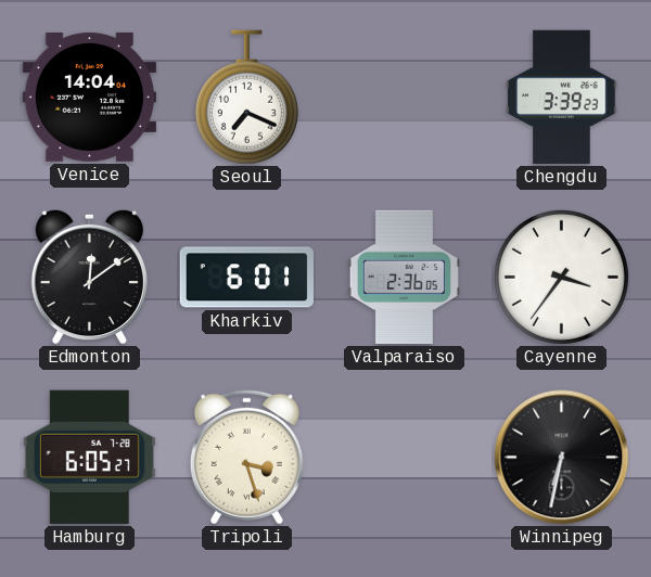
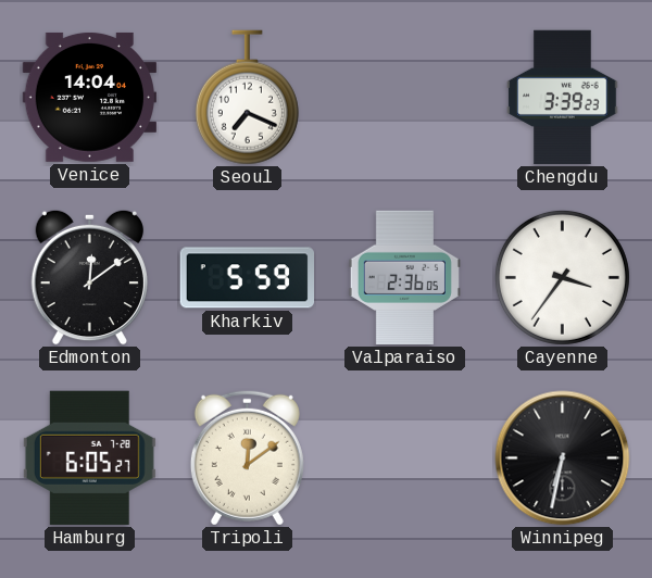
Kharkiv: 6:01 -> 5:59 (247, 278)
Tripoli: 3:27 -> 12:09 (247, 457)
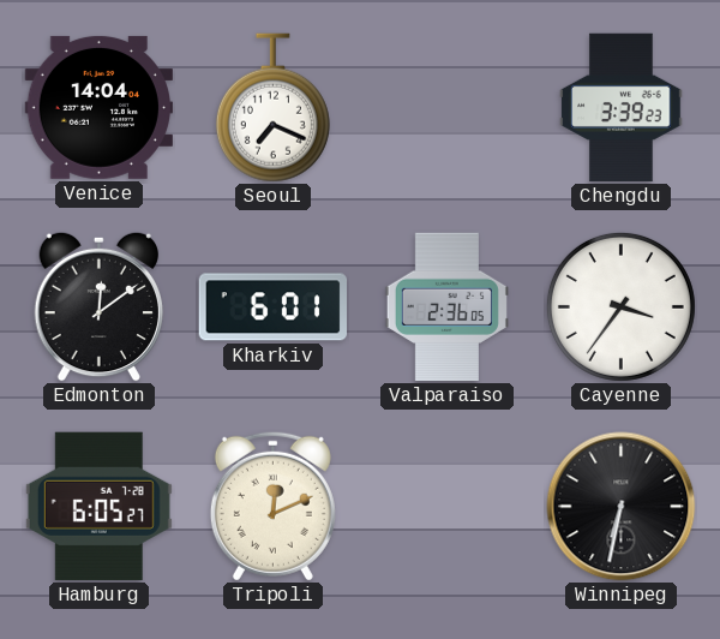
Kharkiv: 5:59 -> 6:01 (272, 307)
Tripoli: 12:09 -> 12:11 (272, 506)
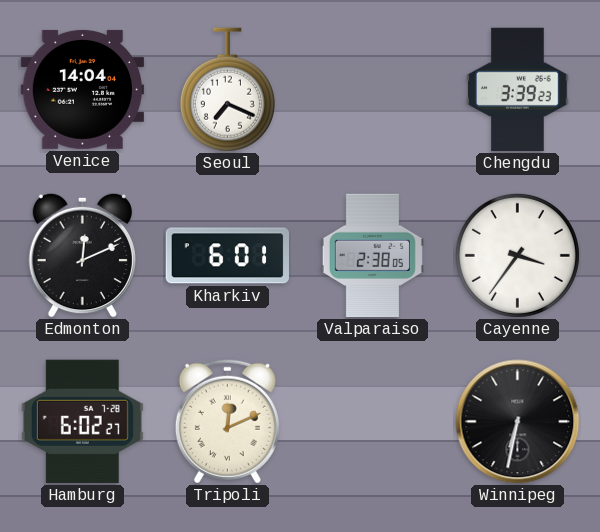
Edmonton: 12:09 -> 12:11 (82, 255)
Valparaiso: 2:36 -> 2:38 (372, 256)
Hamburg: 6:05 -> 6:02 (82, 421)
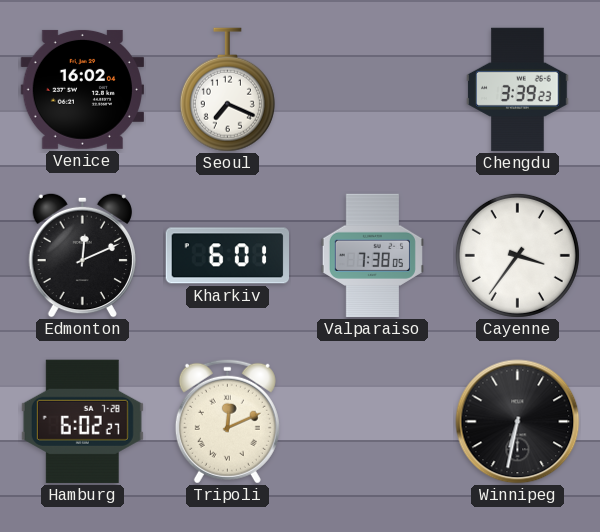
Venice: 14:04 -> 16:02 (82, 89)
Valparaiso: 2:38 -> 7:38 (372, 256)
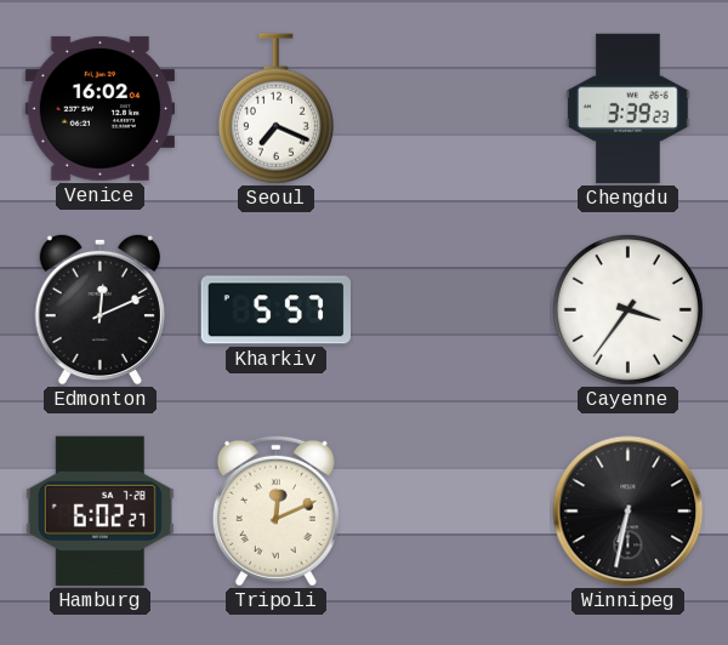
Kharkiv: 6:01 -> 5:57 (275, 310)
Valparaiso: 7:38 -> none (372, 256)
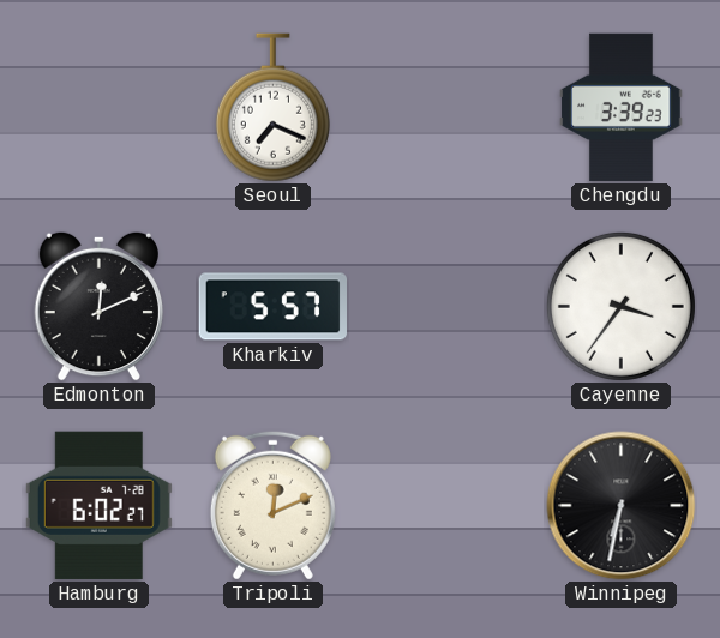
Venice: 16:02 -> none (99, 108)
